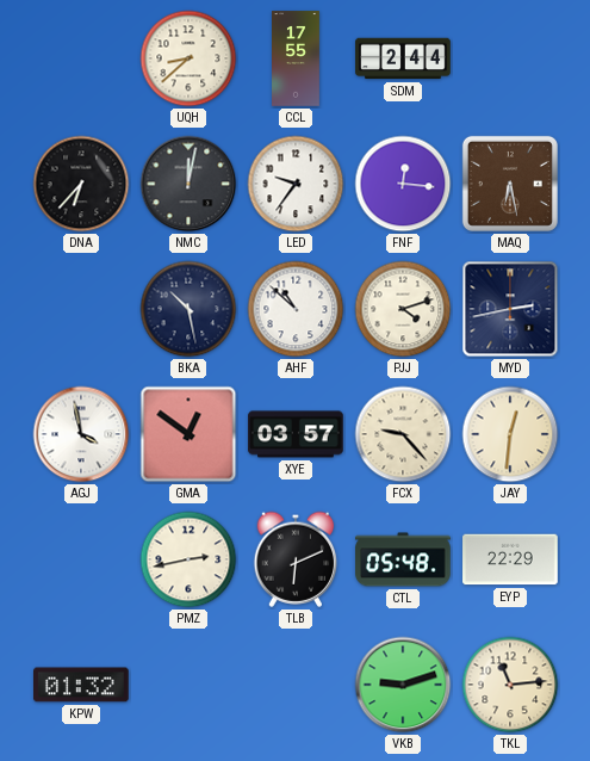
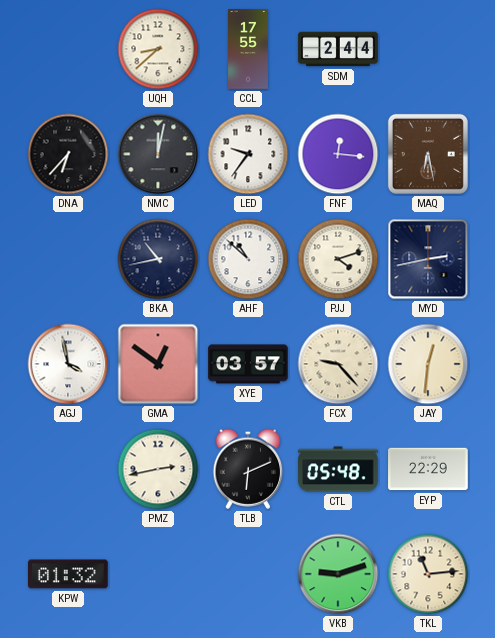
BKA: 10:28 -> 10:43 (158, 259)
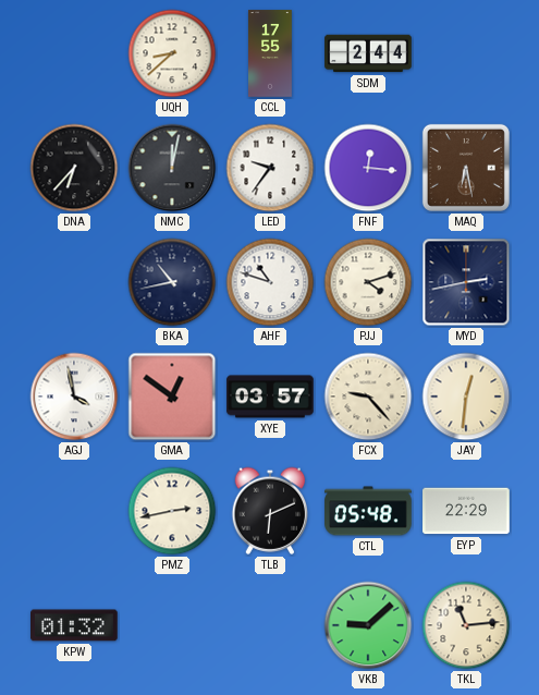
AHF: 10:52 -> 10:48 (270, 282)
VKB: 9:12 -> 9:08 (368, 625)
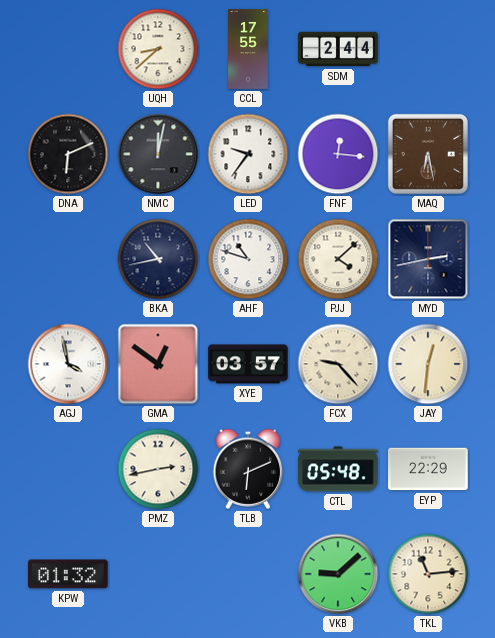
DNA: 6:37 -> 6:11 (68, 154)
PJJ: 4:12 -> 4:08 (338, 259)
